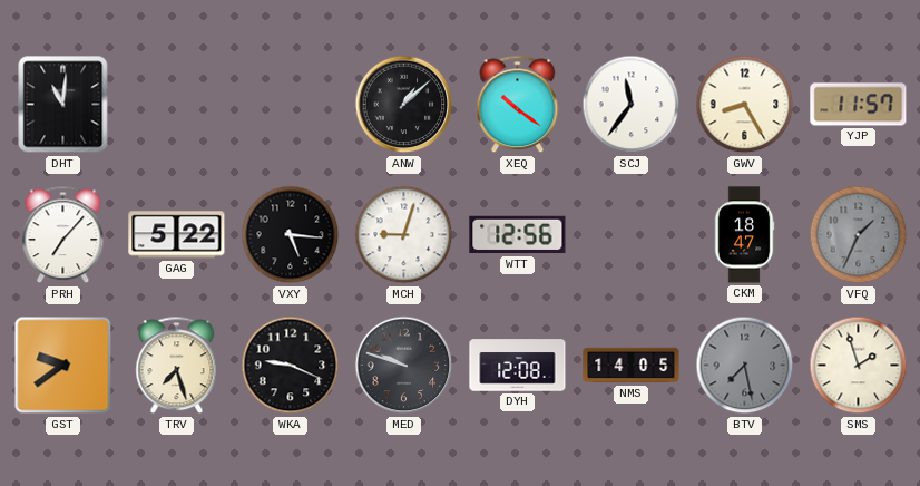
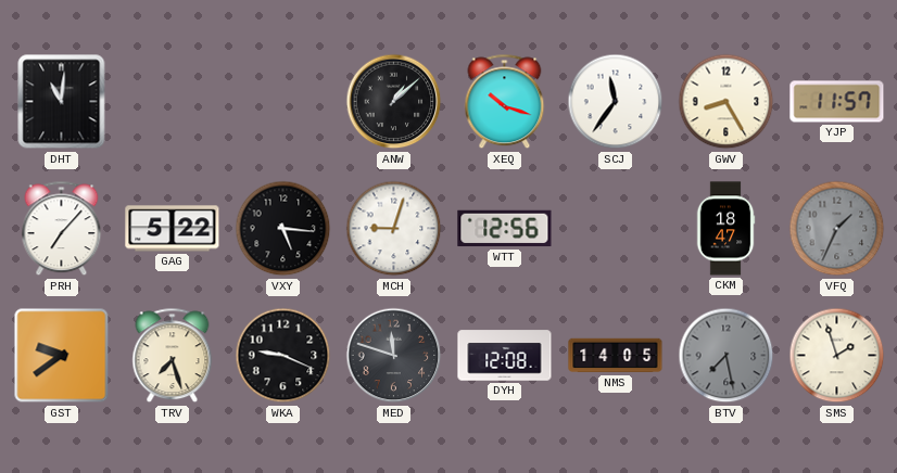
XEQ: 10:21 -> 10:18 (505, 102)
MED: 9:48 -> 11:48 (394, 356)
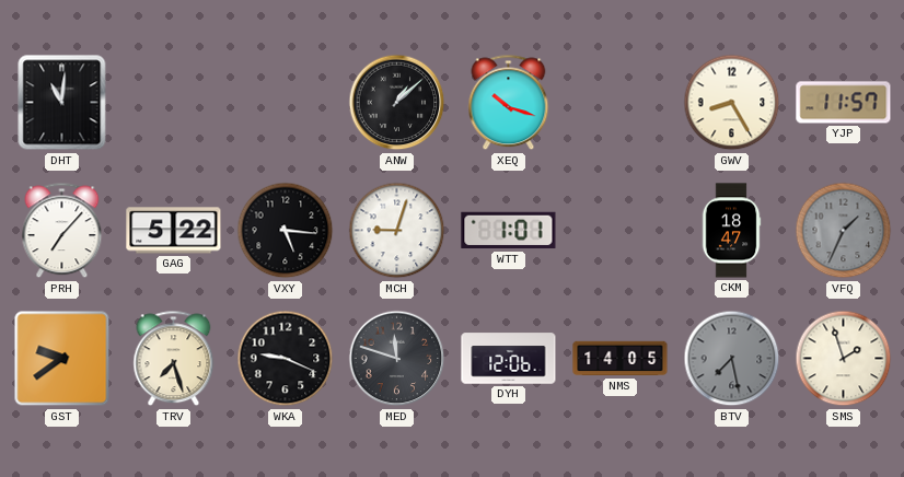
SCJ: 11:36 -> none (616, 102)
WTT: 12:56 -> 1:01 (509, 231)
DYH: 12:08 -> 12:06 (509, 359)
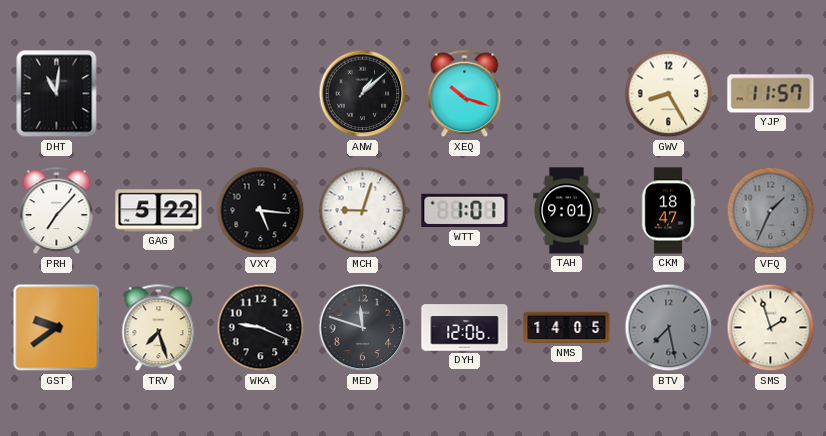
TAH: none -> 9:01 (567, 211)
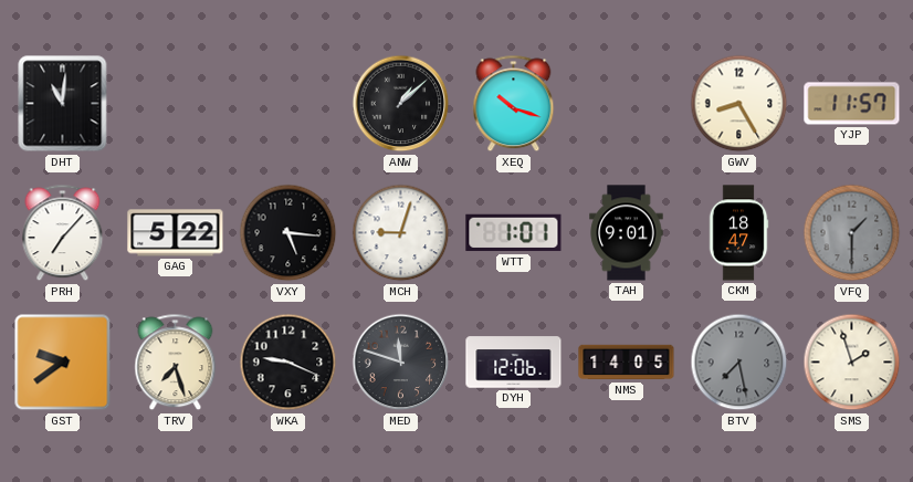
VFQ: 1:34 -> 1:30 (852, 233)
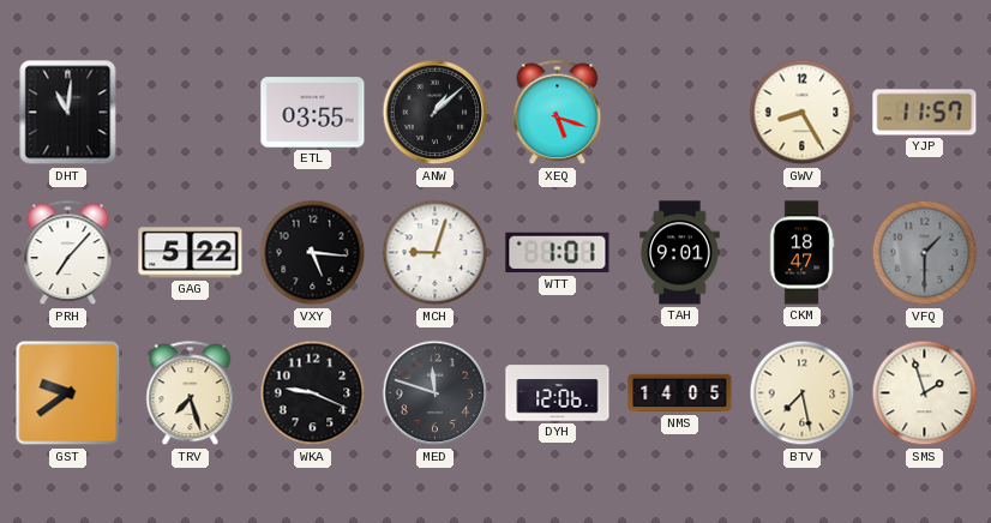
ETL: none -> 03:55 (313, 113)
XEQ: 10:18 -> 5:18 (558, 113)
BTV dial: grey -> cream (803, 393)
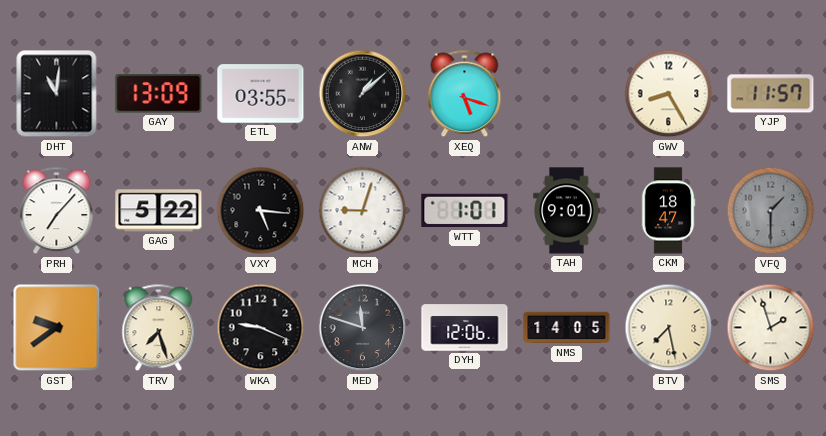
GAY: none -> 13:09 (159, 94)
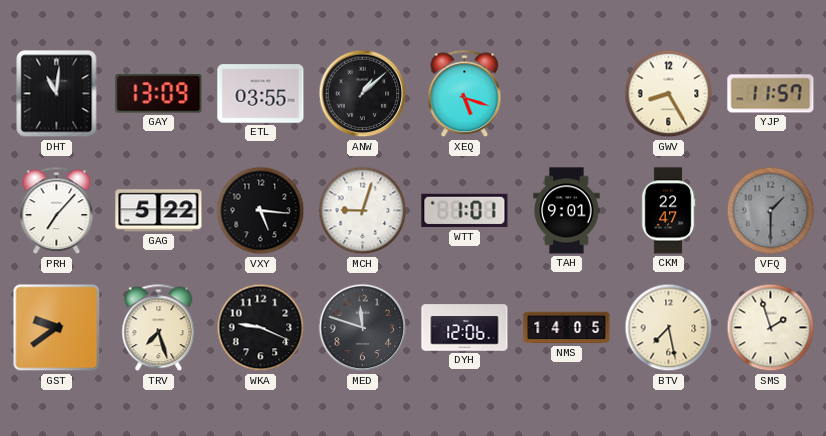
CKM: 18:47 -> 22:47 (668, 211)
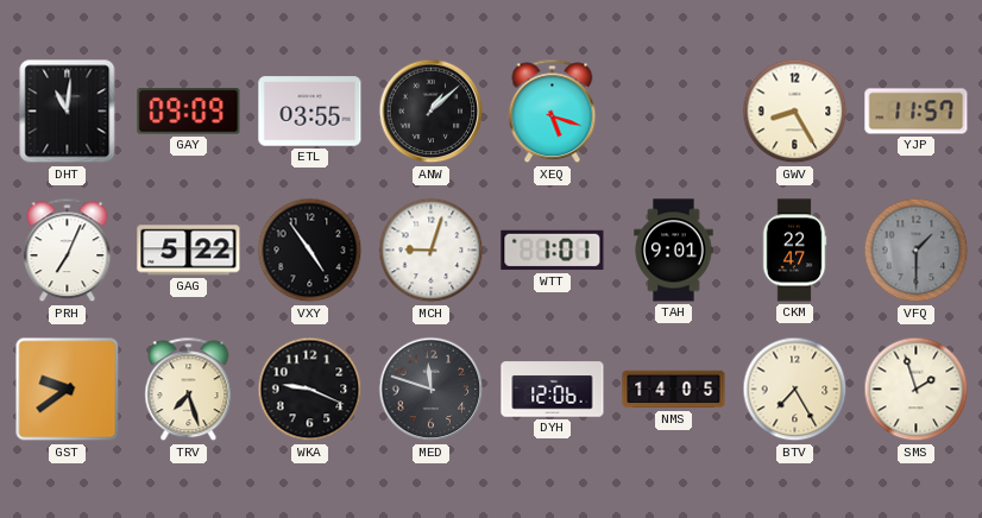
GAY: 13:09 -> 09:09 (189, 112)
PRH: 7:07 -> 7:04 (68, 251)
VXY: 5:16 -> 4:54 (310, 251)
BTV: 7:28 -> 7:25 (795, 390)
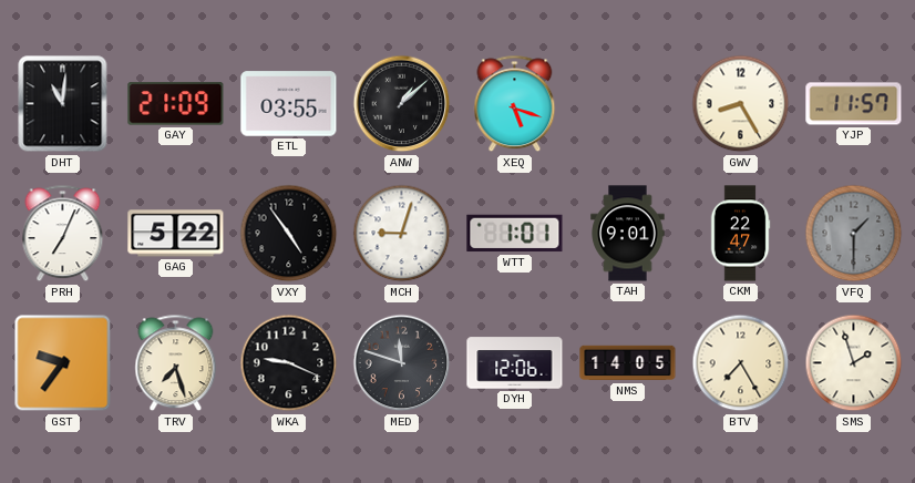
GAY: 09:09 -> 21:09 (176, 104)
GST: 9:39 -> 9:36 (63, 363)
